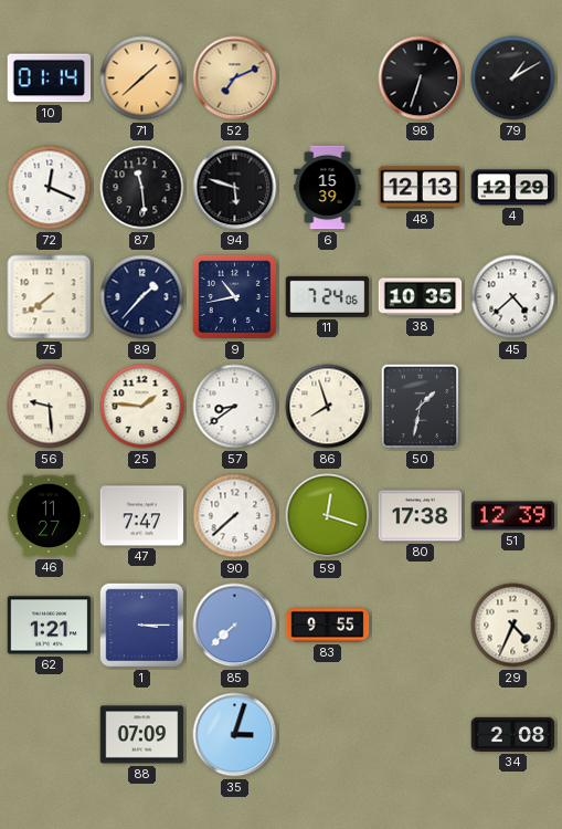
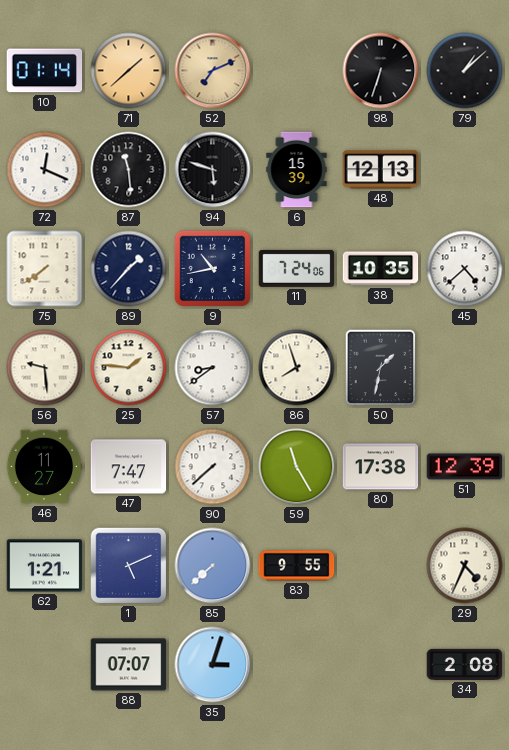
79: 1:10 -> 1:08 (465, 71)
4: 12:29 -> none (513, 188)
59: 12:18 -> 11:25 (297, 467)
1: 3:15 -> 5:11 (129, 566)
88: 07:09 -> 07:07 (129, 665)
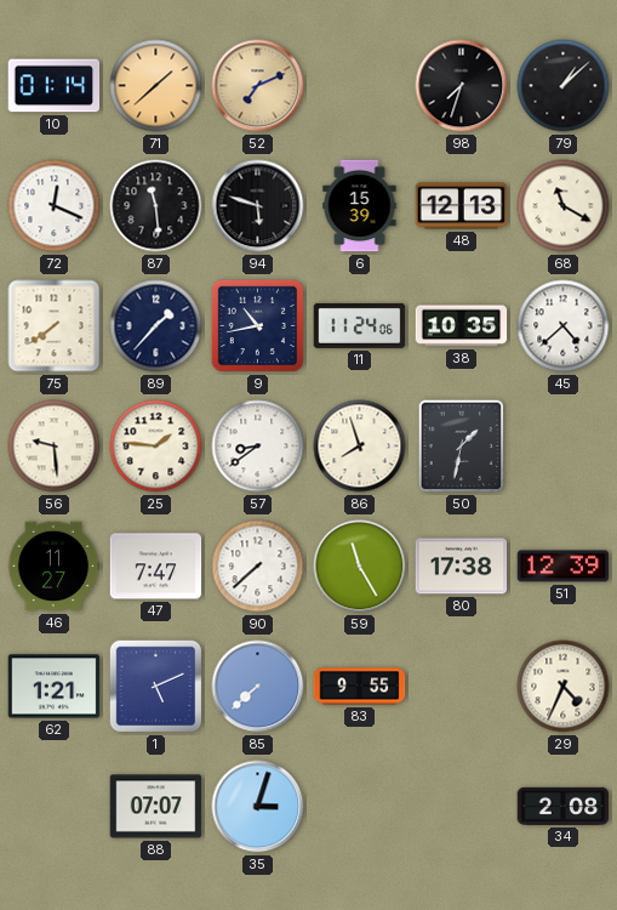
98: 6:33 -> 7:33 (462, 86)
68: none -> 11:20 (564, 206)
11: 7:24 -> 11:24 (360, 325)
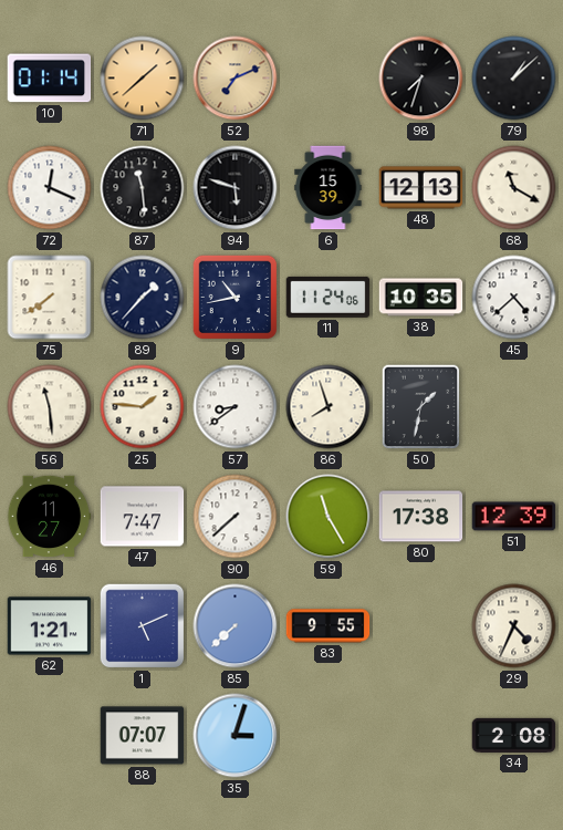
56: 9:29 -> 11:29 (50, 407)
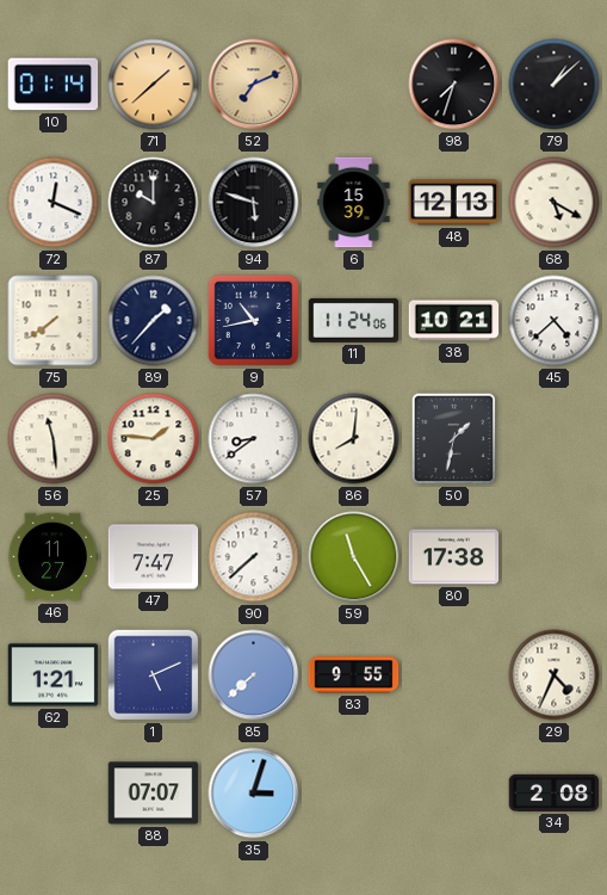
87: 11:29 -> 10:00 (154, 203)
68: 11:20 -> 5:20 (555, 203)
38: 10:35 -> 10:21 (454, 321)
86: 7:57 -> 8:01 (354, 439)
51: 12:39 -> none (514, 517)
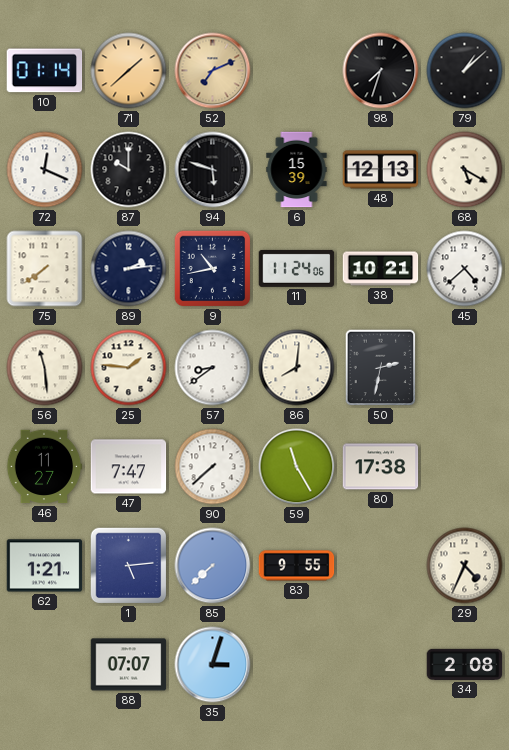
89: 1:37 -> 2:14 (129, 269)
50: 1:32 -> 2:32 (381, 368)
1: 5:11 -> 5:14 (129, 566)
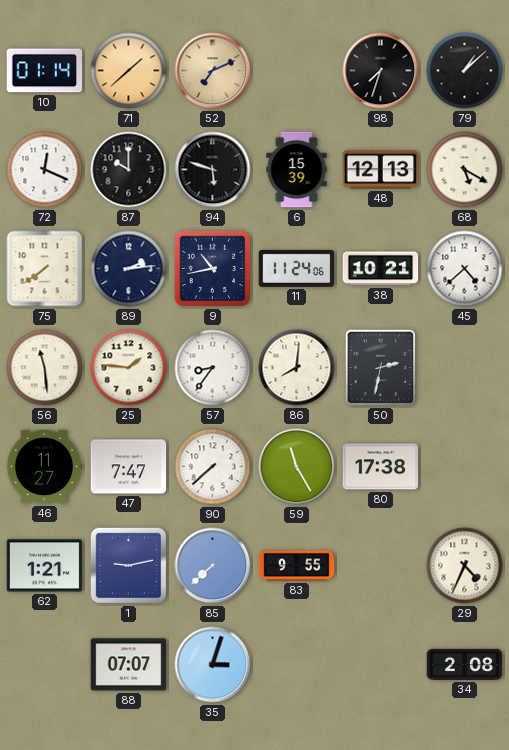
57: 8:39 -> 8:36 (213, 368)
1: 5:14 -> 9:13 (129, 566)
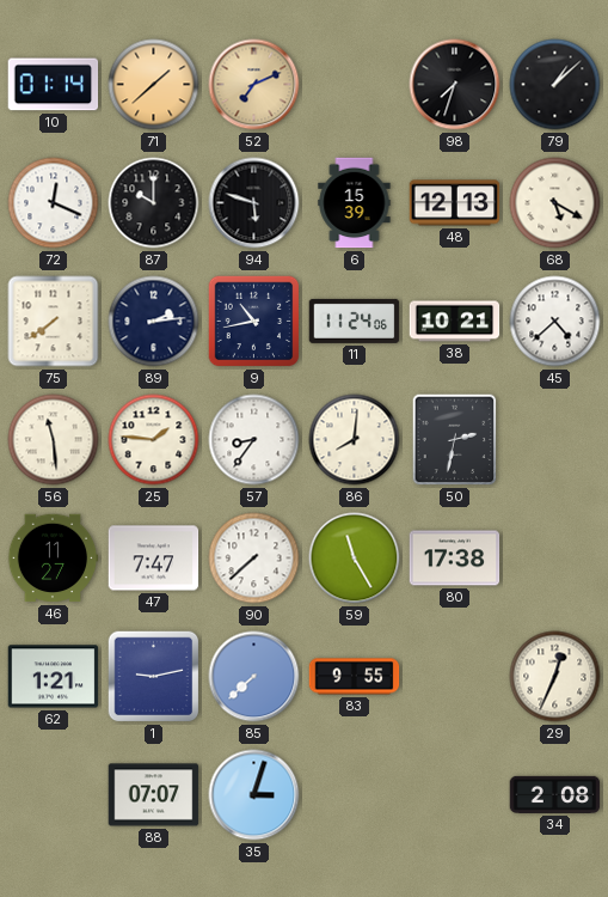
29: 4:34 -> 12:34 (555, 677)
